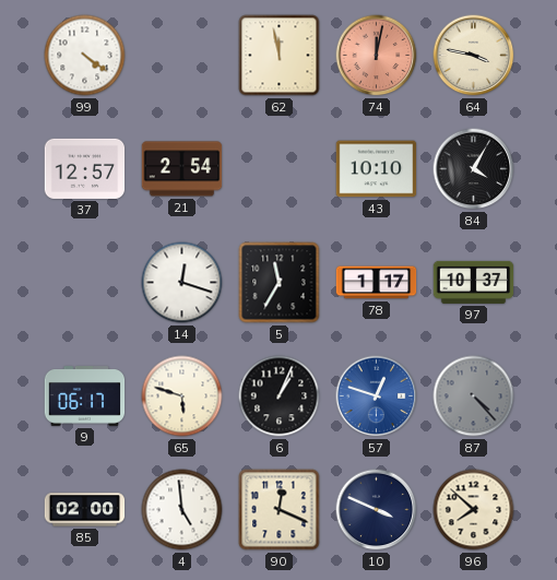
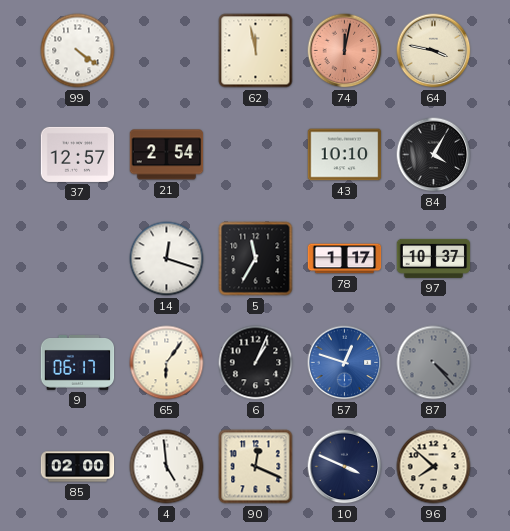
65: 5:48 -> 6:06 (167, 363)
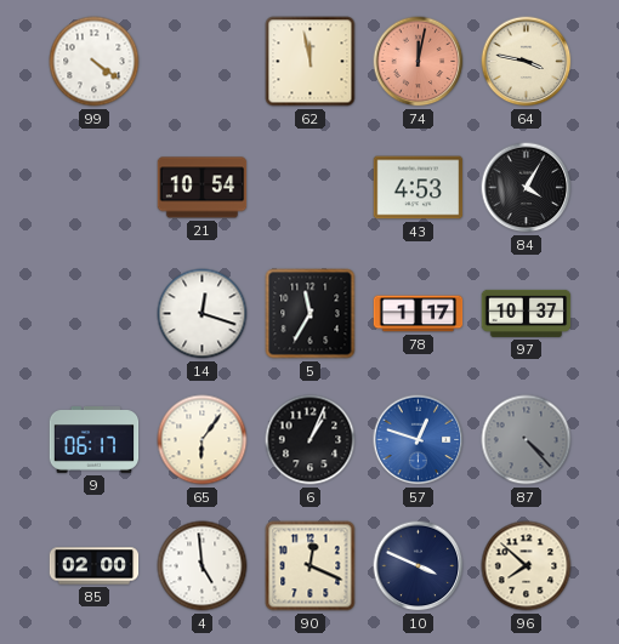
37: 12:57 -> none (78, 154)
21: 2:54 -> 10:54 (203, 188)
43: 10:10 -> 4:53 (419, 188)
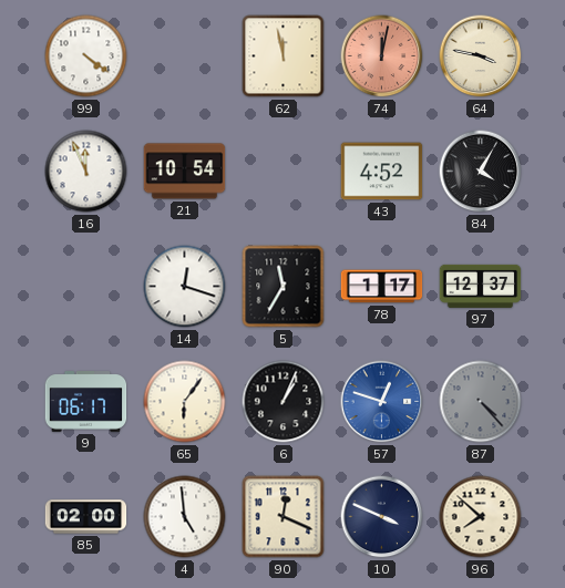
16: none -> 11:56 (86, 172)
43: 4:53 -> 4:52 (382, 172)
97: 10:37 -> 12:37 (481, 286)
